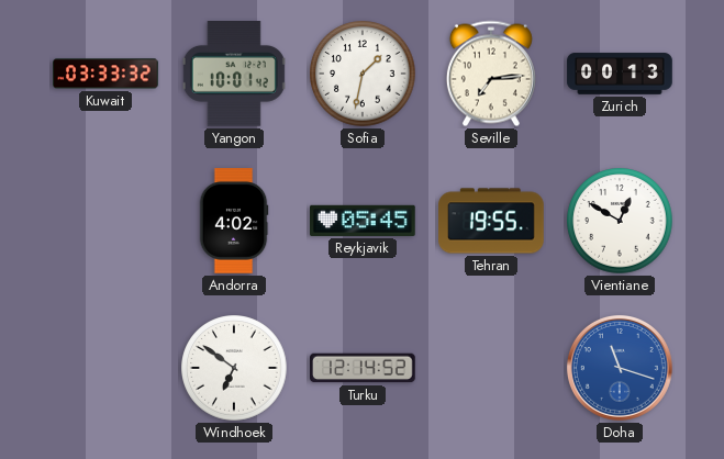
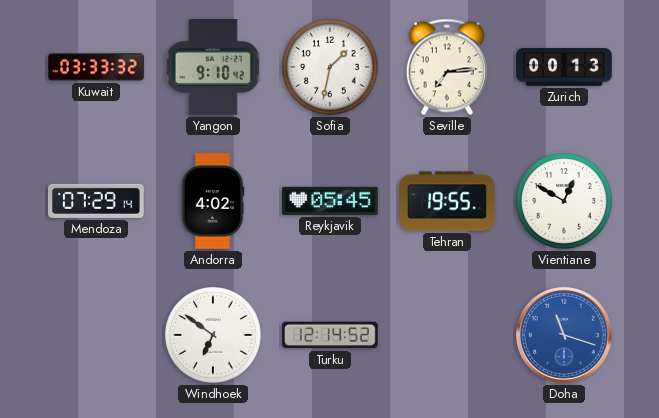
Yangon: 10:01 -> 9:10 (213, 68)
Mendoza: none -> 07:29 (97, 201)
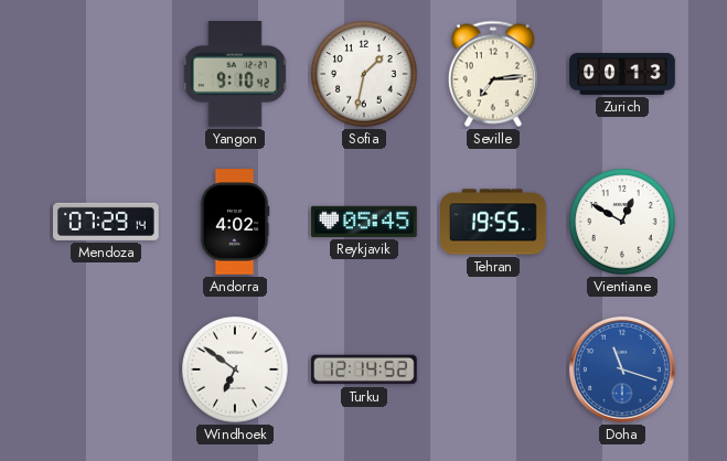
Kuwait: 03:33 -> none (96, 67)
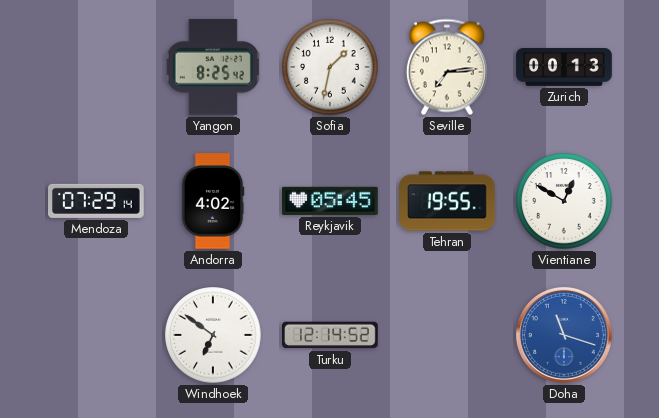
Yangon: 9:10 -> 8:25 (213, 68)
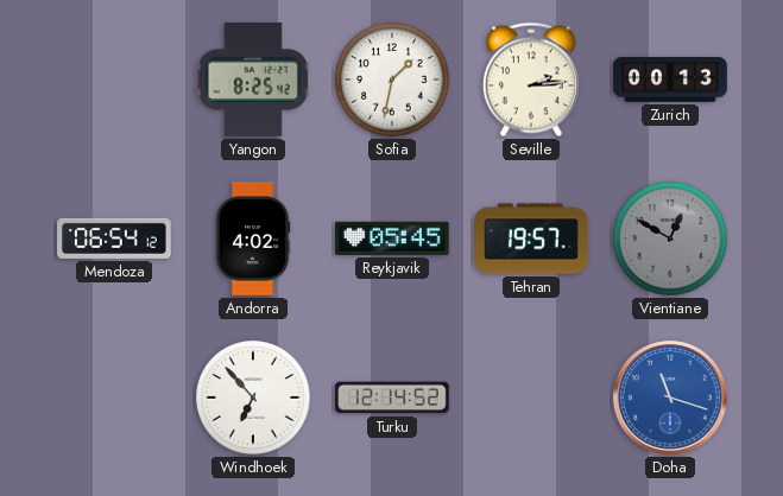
Seville: 7:14 -> 2:14 (531, 80)
Mendoza: 07:29 -> 06:54 (115, 239)
Tehran: 19:55 -> 19:57 (531, 239)
Vientiane dial: white -> grey (670, 239)
Windhoek: 6:51 -> 6:53 (253, 398)
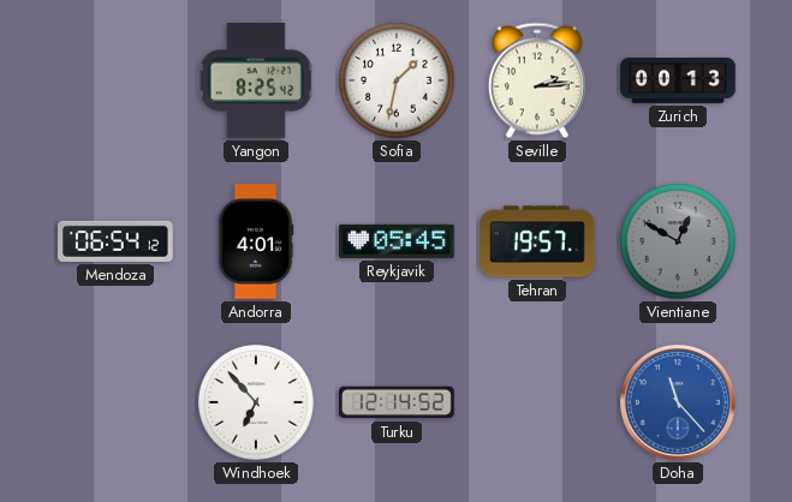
Andorra: 4:02 -> 4:01 (256, 241)
Doha: 11:18 -> 11:23 (678, 402)
